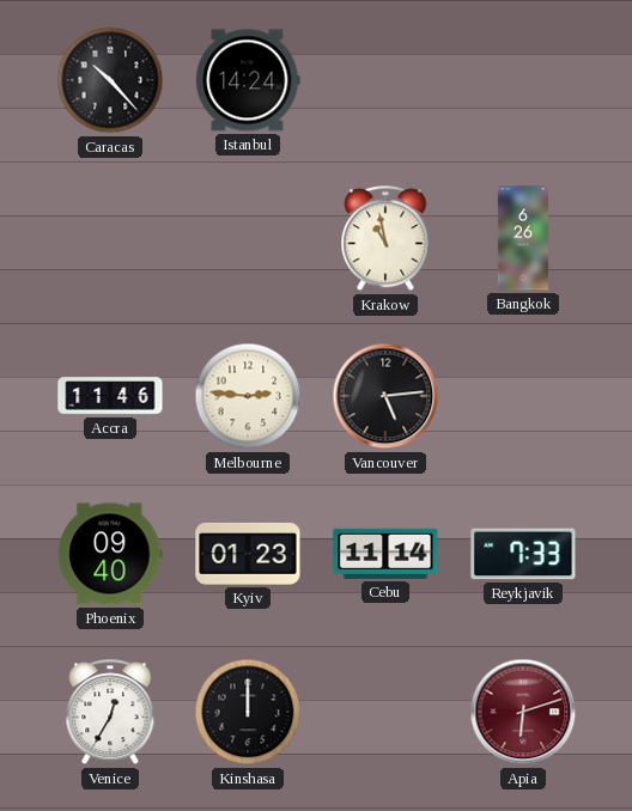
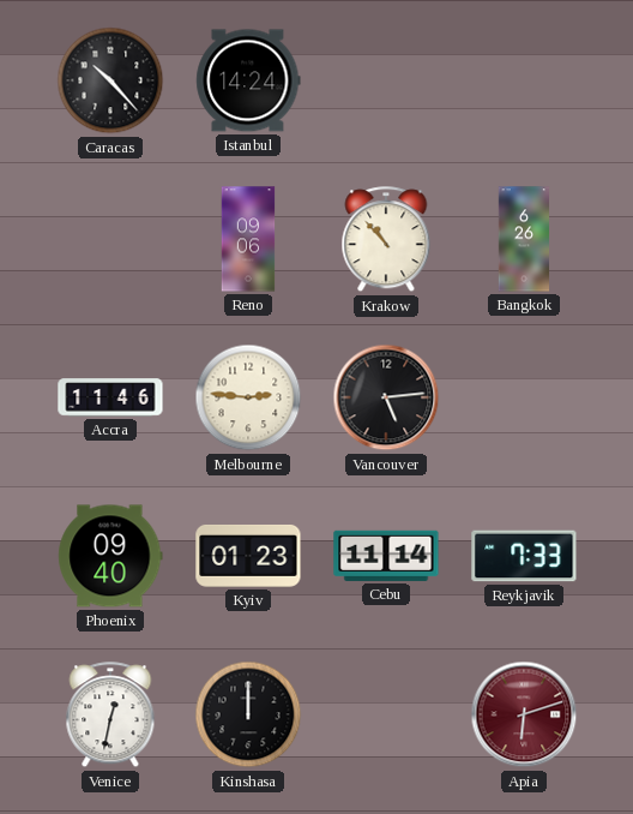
Reno: none -> 09:06 (248, 239)
Krakow: 10:58 -> 10:53 (386, 240)
Venice: 12:35 -> 12:32 (110, 716)
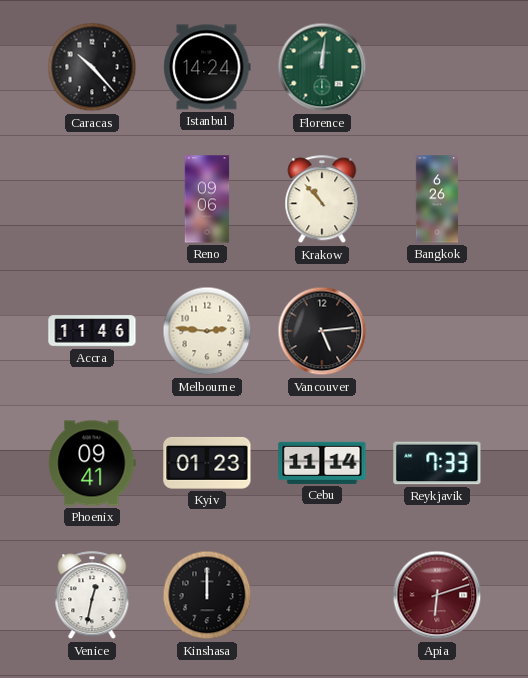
Florence: none -> 12:01 (322, 67)
Phoenix: 09:40 -> 09:41 (92, 463)
